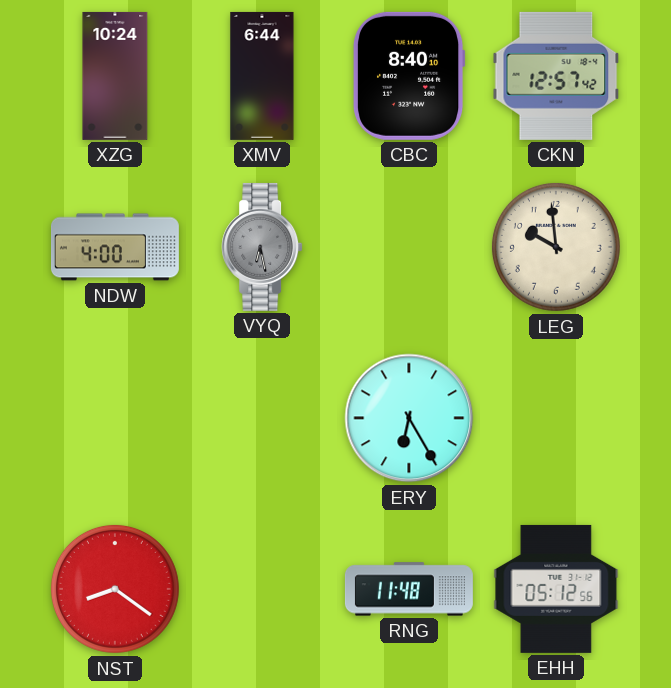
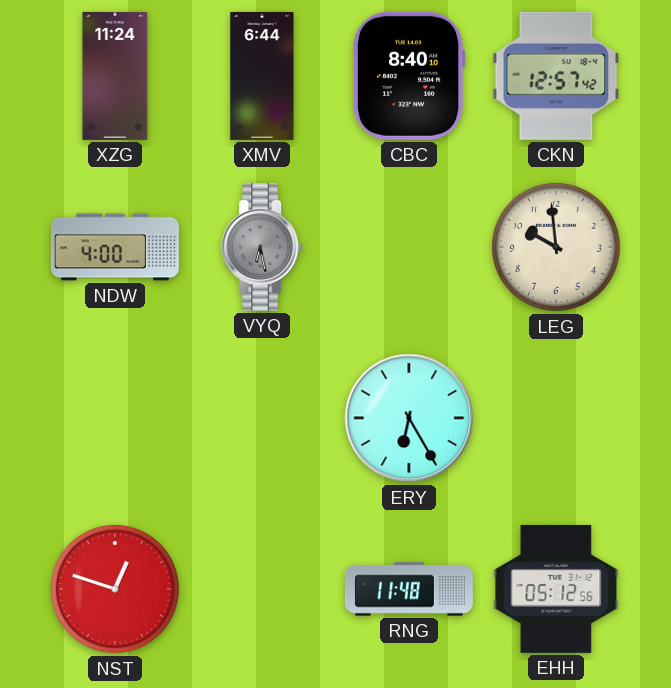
XZG: 10:24 -> 11:24 (115, 76)
NST: 8:21 -> 12:48 (115, 589)
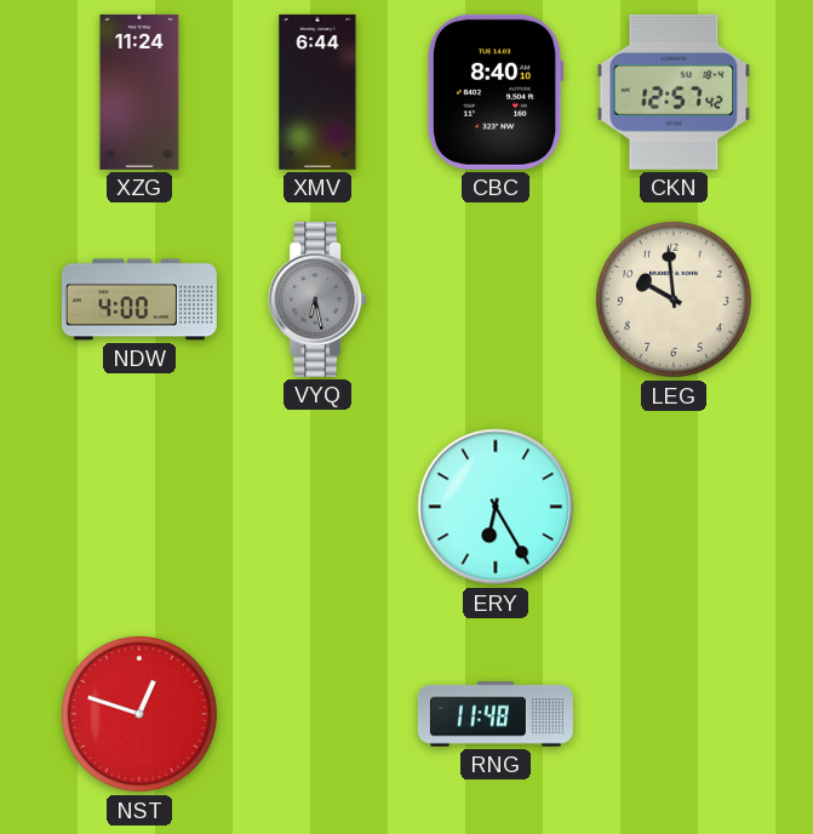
EHH: 05:12 -> none (556, 589)
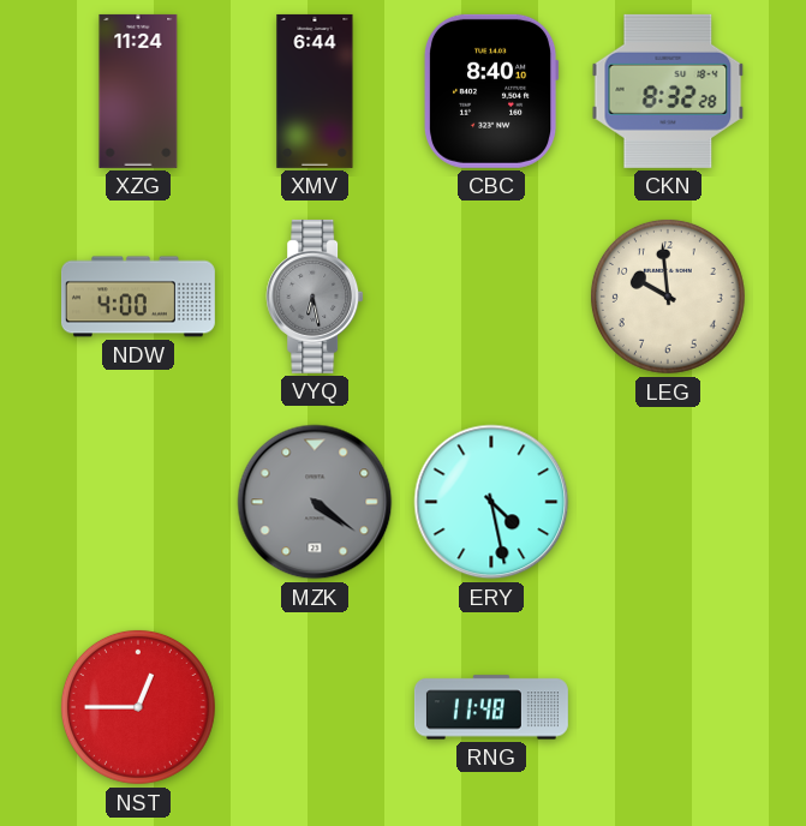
CKN: 12:57 -> 8:32 (668, 91)
MZK: none -> 4:21 (315, 502)
ERY: 6:25 -> 4:28 (491, 502)
NST: 12:48 -> 12:45 (138, 707)
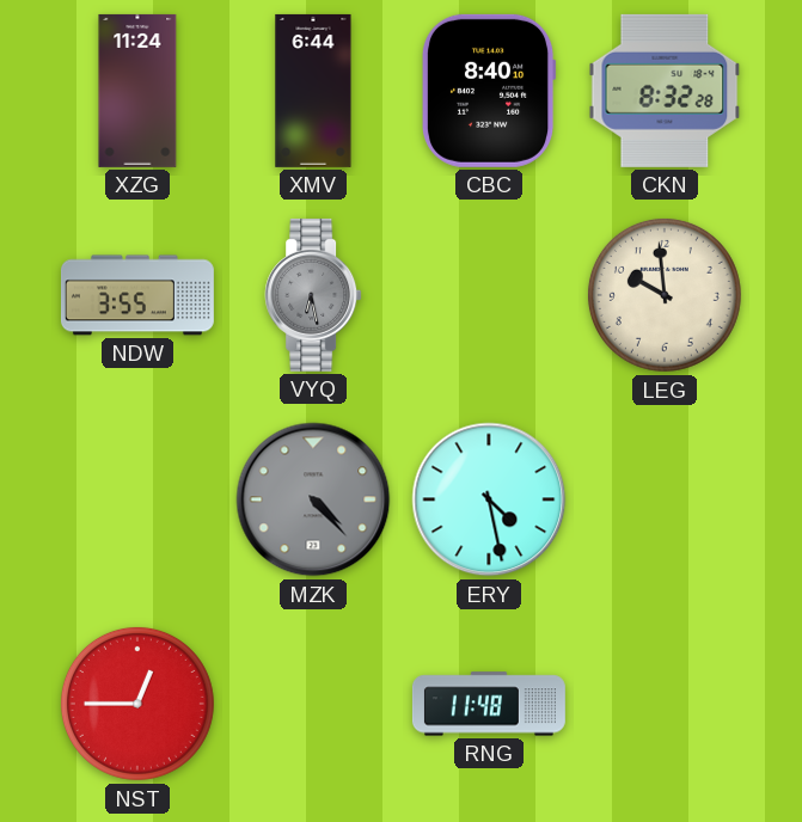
NDW: 4:00 -> 3:55 (137, 295)
MZK: 4:21 -> 4:23 (313, 499)
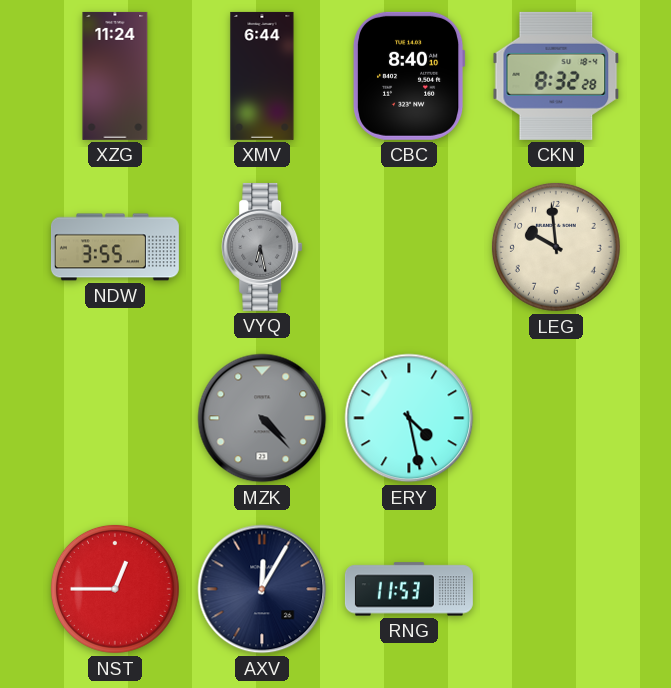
AXV: none -> 12:05 (262, 589)
RNG: 11:48 -> 11:53 (409, 589)
